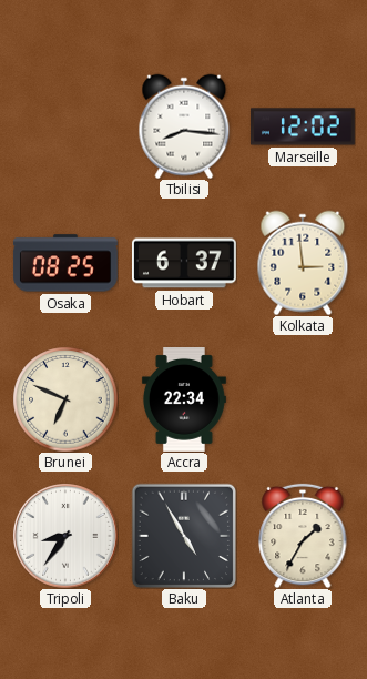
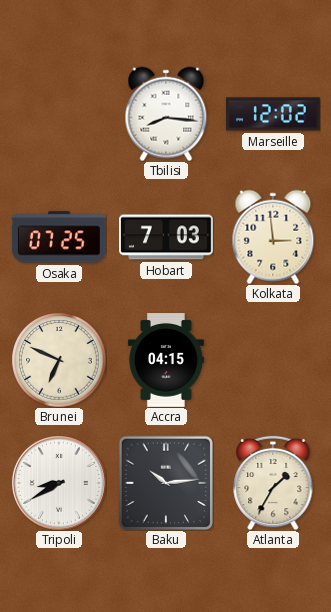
Osaka: 08:25 -> 07:25 (59, 237)
Hobart: 6:37 -> 7:03 (167, 237)
Accra: 22:34 -> 04:15 (166, 361)
Tripoli: 8:36 -> 8:40 (59, 483)
Baku: 4:55 -> 10:14 (166, 483)
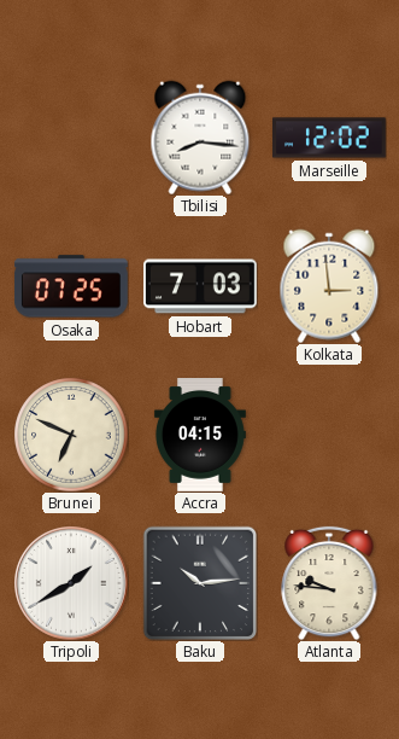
Tripoli: 8:40 -> 1:40 (71, 583)
Atlanta: 1:35 -> 9:46 (329, 583)
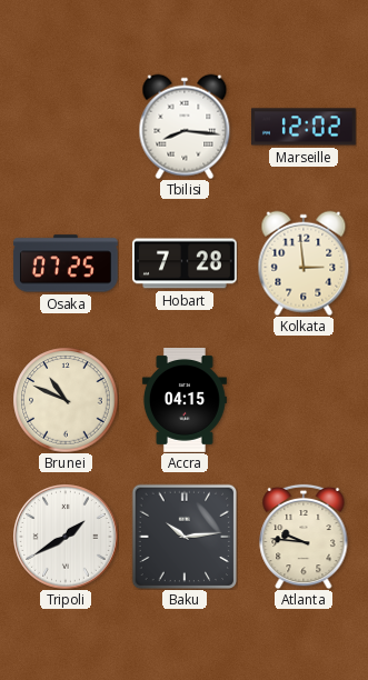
Hobart: 7:03 -> 7:28 (186, 263)
Brunei: 6:49 -> 10:49 (66, 400)
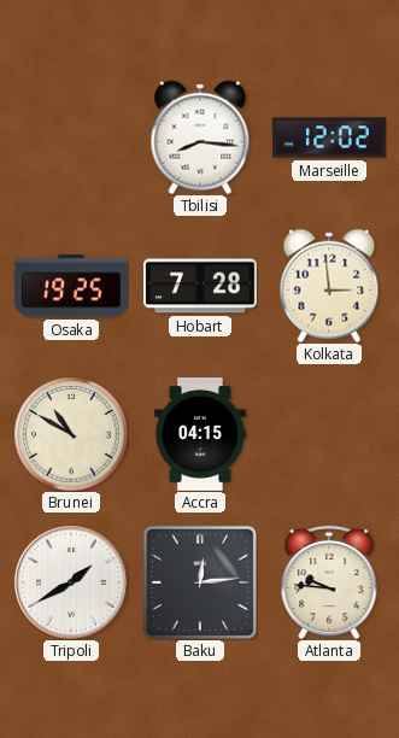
Osaka: 07:25 -> 19:25 (71, 286)
Brunei: 10:49 -> 10:50 (71, 434)
Baku: 10:14 -> 12:14 (200, 582)
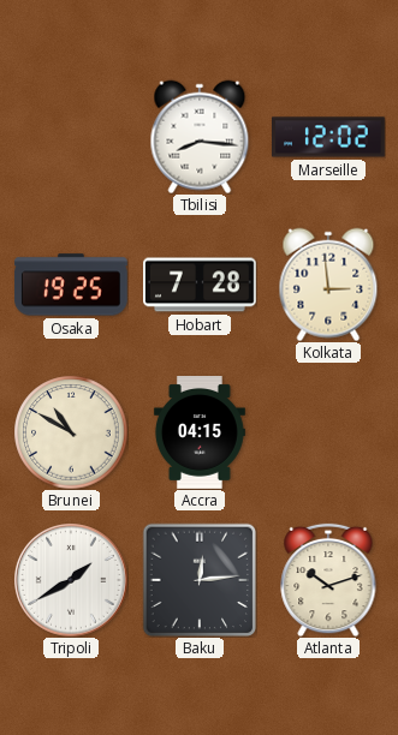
Atlanta: 9:46 -> 10:12 (328, 580)
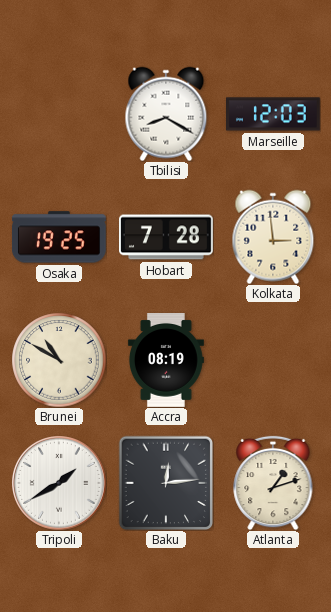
Tbilisi: 8:16 -> 8:20 (166, 114)
Marseille: 12:02 -> 12:03 (274, 114)
Accra: 04:15 -> 08:19 (166, 361)
Atlanta: 10:12 -> 1:12 (273, 483)
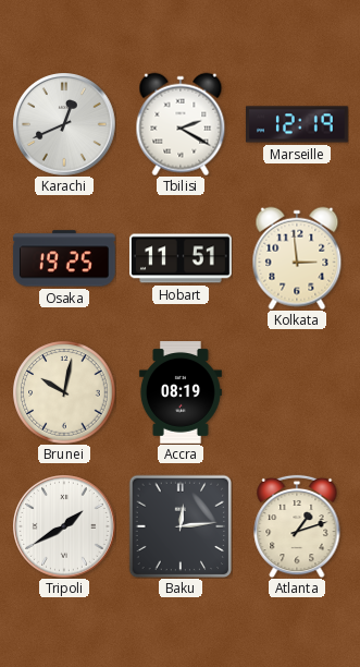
Karachi: none -> 12:41 (64, 124)
Tbilisi: 8:20 -> 2:20 (181, 124)
Marseille: 12:03 -> 12:19 (298, 124)
Hobart: 7:28 -> 11:51 (182, 258)
Brunei: 10:50 -> 10:02 (64, 392)
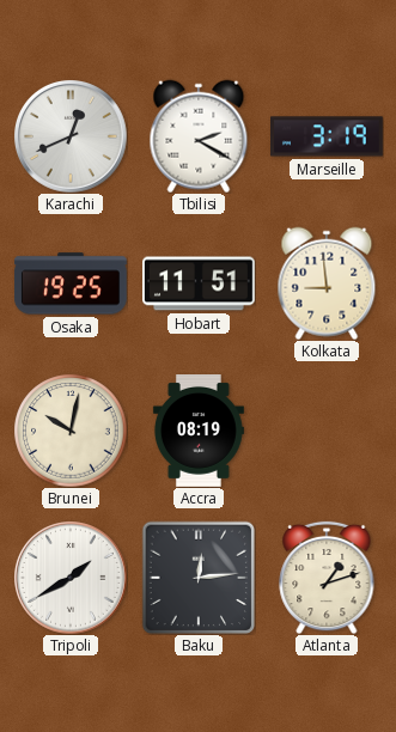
Marseille: 12:19 -> 3:19 (328, 136)
Kolkata: 2:59 -> 8:59 (327, 283)
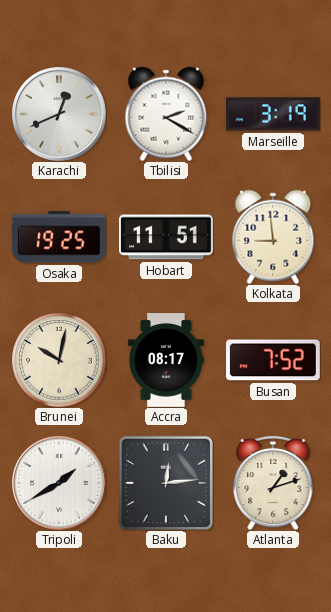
Accra: 08:19 -> 08:17 (166, 361)
Busan: none -> 7:52 (274, 360)
